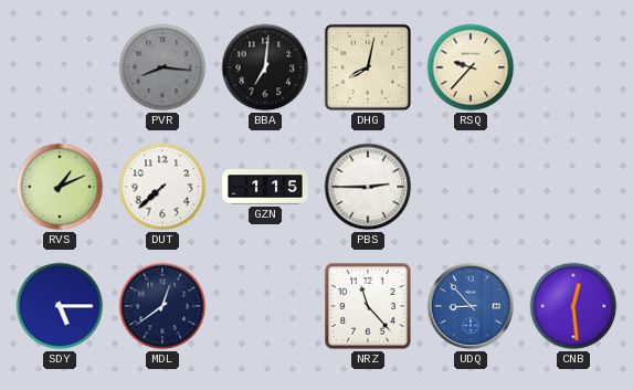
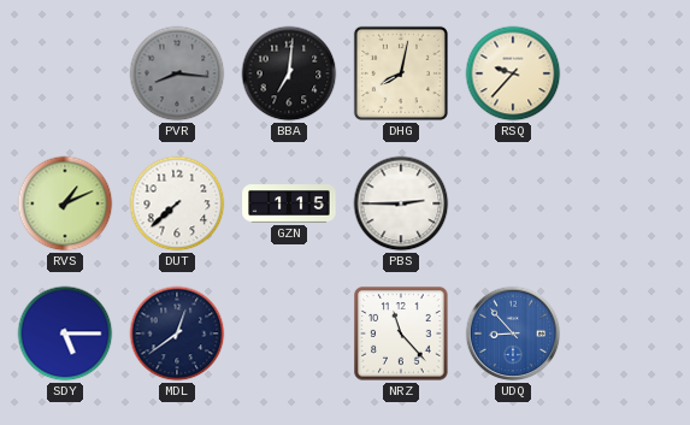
CNB: 12:29 -> none (573, 306)
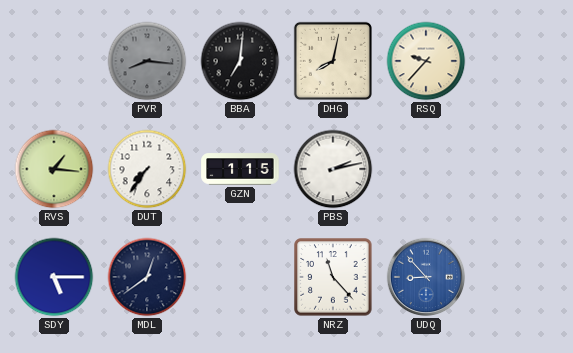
RVS: 1:11 -> 1:16 (54, 169)
DUT: 7:38 -> 7:36 (147, 169)
PBS: 2:45 -> 2:13 (333, 169)
